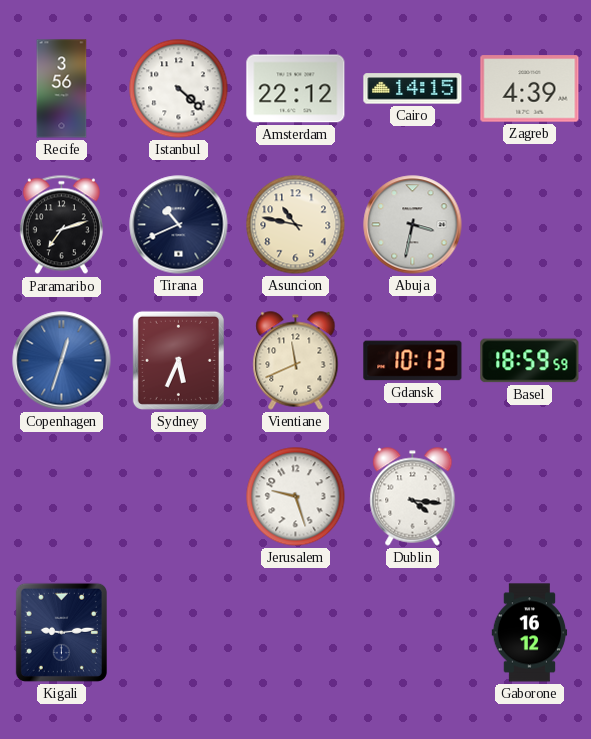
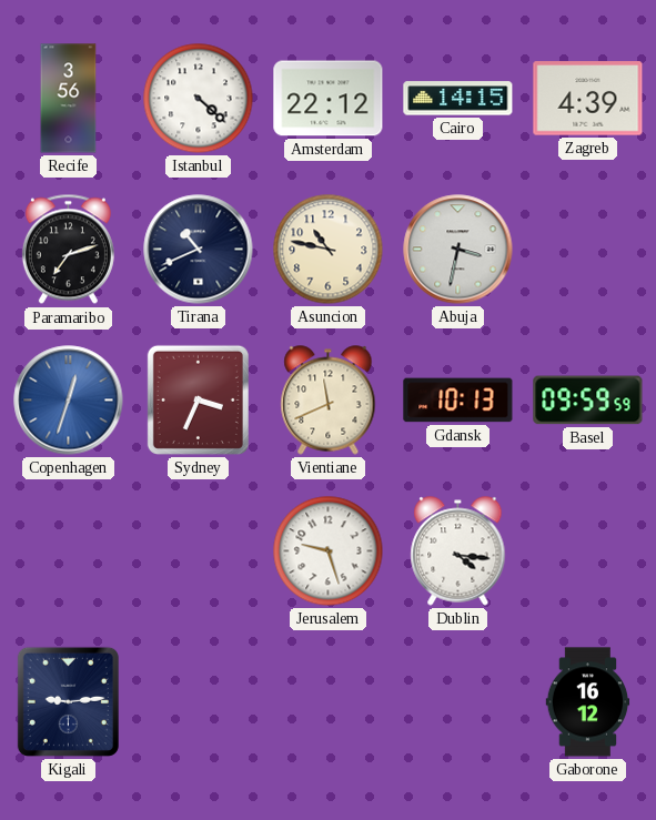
Sydney: 5:34 -> 3:34 (198, 399)
Basel: 18:59 -> 09:59 (588, 401)
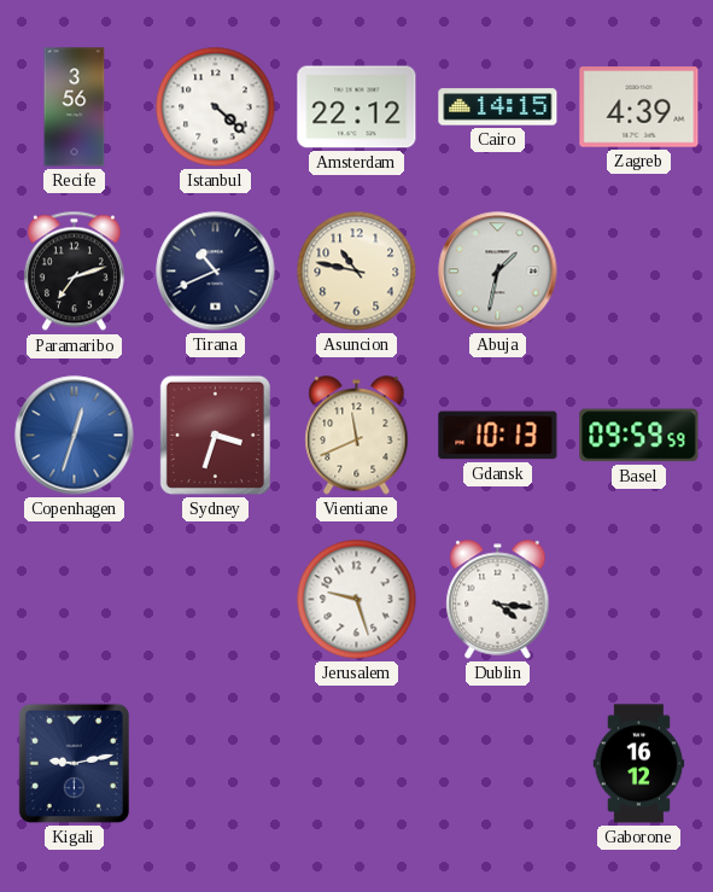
Abuja: 3:32 -> 1:32 (498, 272)
Sydney: 3:34 -> 3:33 (215, 435)
Kigali: 9:14 -> 9:13 (74, 763)
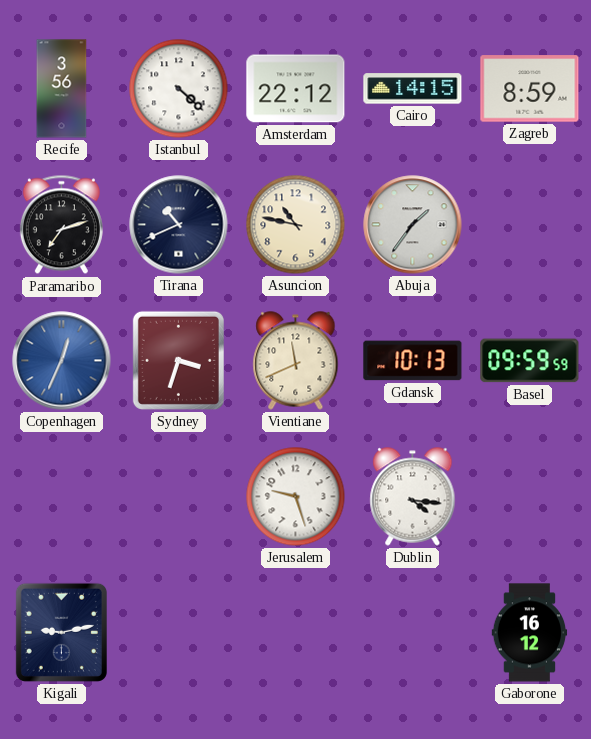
Zagreb: 4:39 -> 8:59 (530, 89)
Abuja: 1:32 -> 1:36 (413, 225)
Copenhagen: 12:33 -> 12:34 (62, 361)
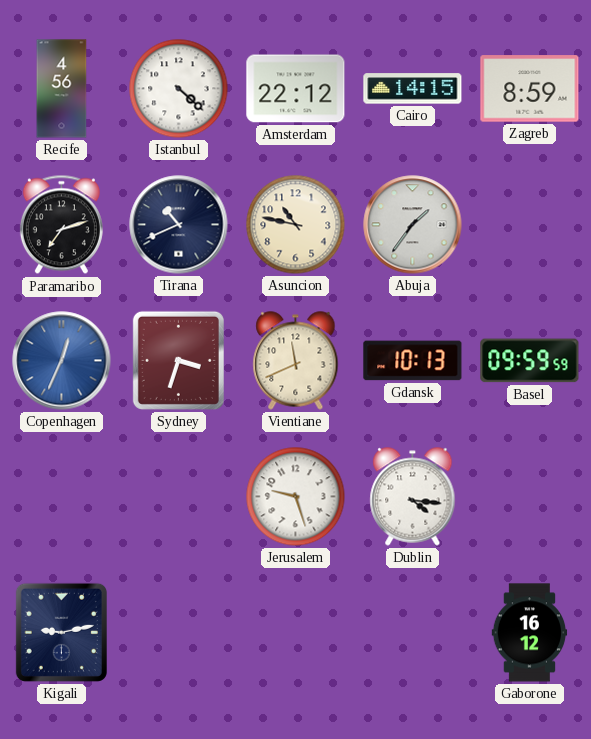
Recife: 3:56 -> 4:56 (62, 89)
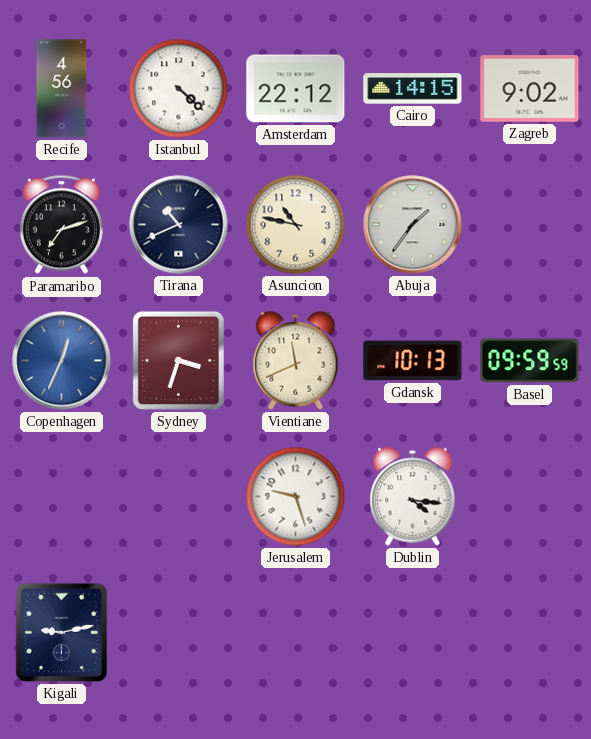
Zagreb: 8:59 -> 9:02 (530, 89)
Gaborone: 16:12 -> none (530, 633)
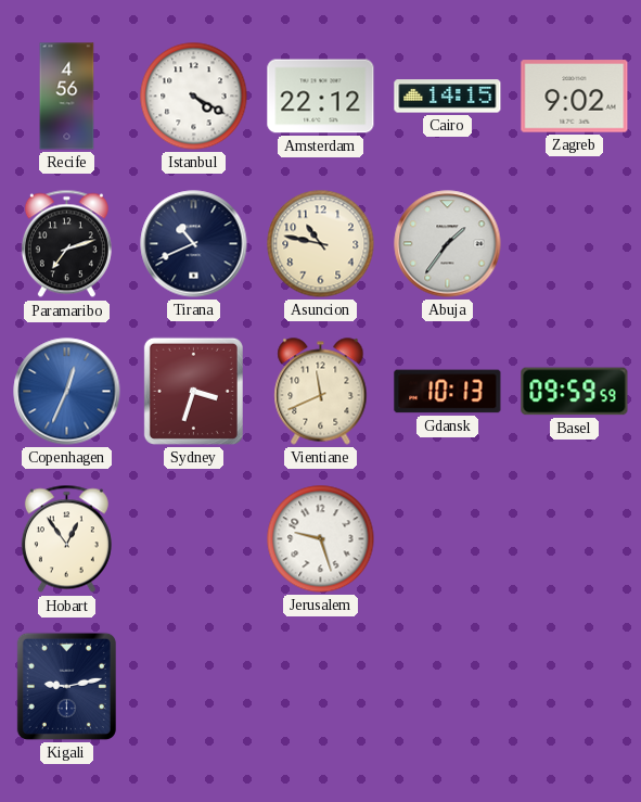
Istanbul: 4:22 -> 4:20 (194, 97)
Hobart: none -> 12:54 (66, 539)
Dublin: 4:16 -> none (413, 497)
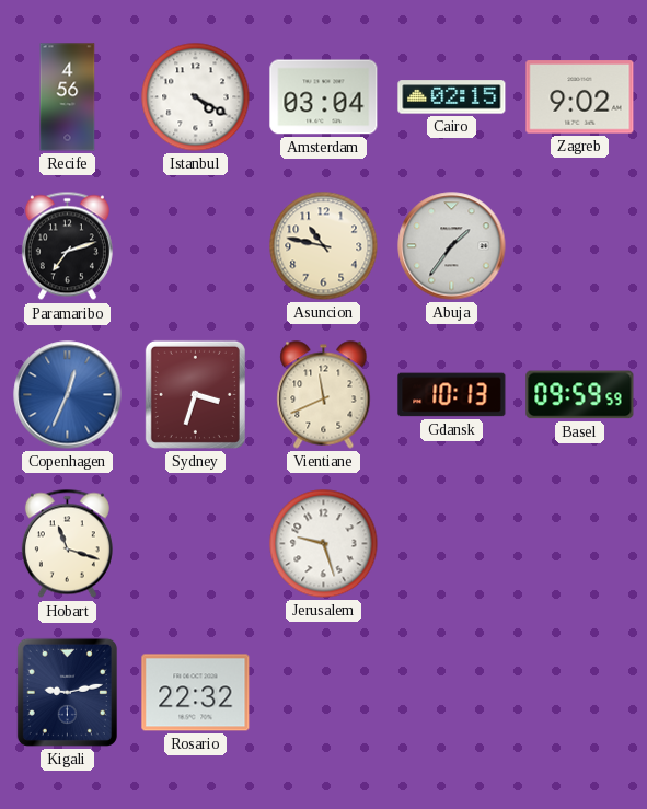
Amsterdam: 22:12 -> 03:04 (324, 97)
Cairo: 14:15 -> 02:15 (452, 97)
Tirana: 10:41 -> none (194, 244)
Hobart: 12:54 -> 11:18 (67, 544)
Rosario: none -> 22:32 (196, 693)
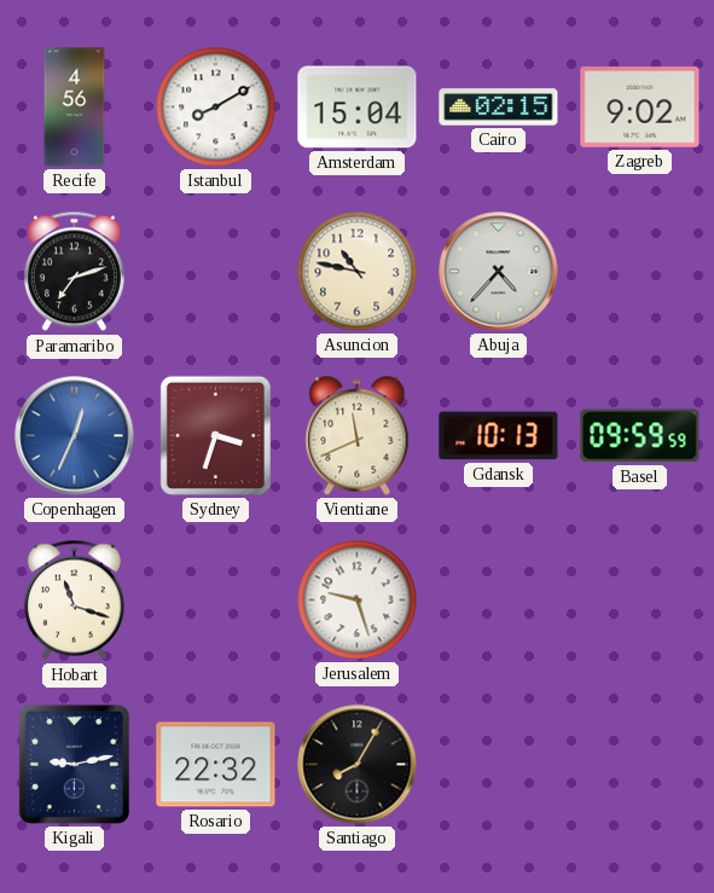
Istanbul: 4:20 -> 8:10 (216, 108)
Amsterdam: 03:04 -> 15:04 (358, 108)
Abuja: 1:36 -> 4:37 (499, 272)
Santiago: none -> 8:05 (358, 765)
